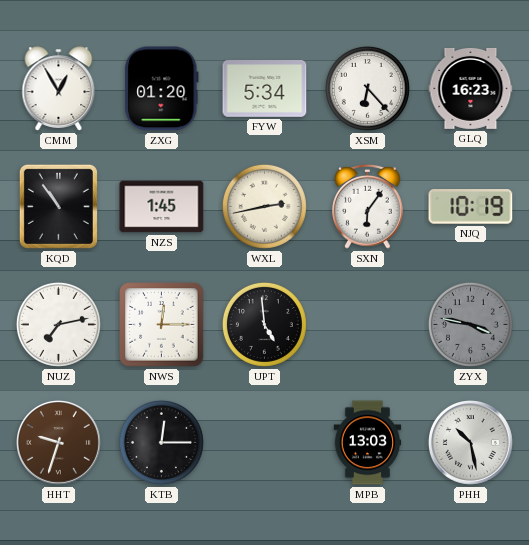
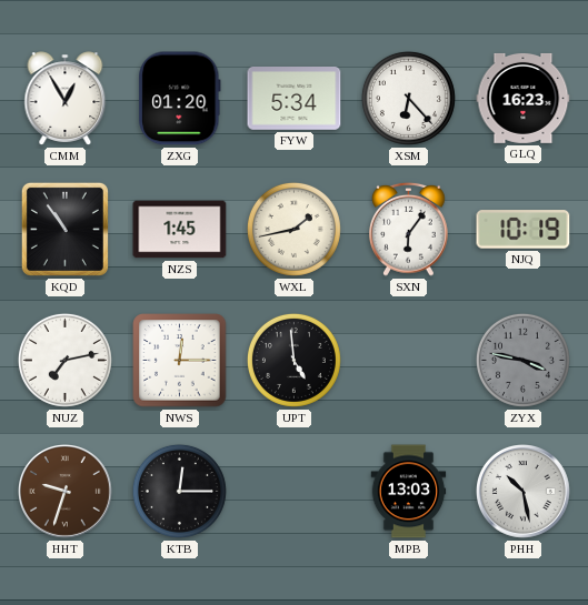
WXL: 2:43 -> 1:43 (293, 229)
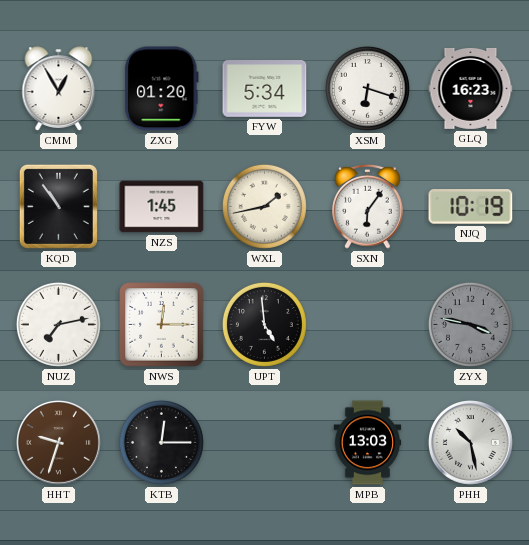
XSM: 6:23 -> 6:18 (367, 88)
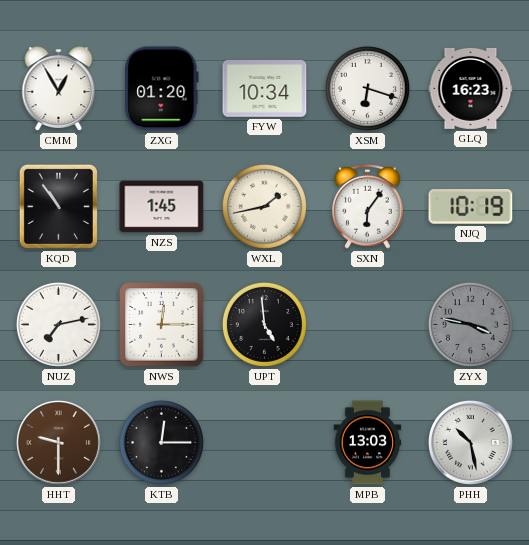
FYW: 5:34 -> 10:34 (265, 89)
HHT: 9:33 -> 9:30 (59, 443)
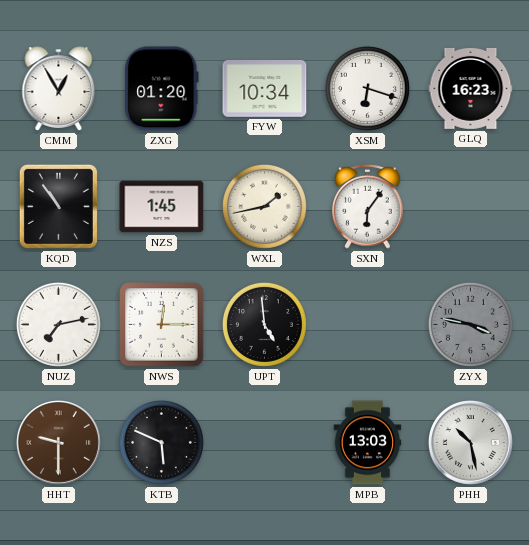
NJQ: 10:19 -> none (471, 207)
KTB: 12:15 -> 5:49 (161, 442)
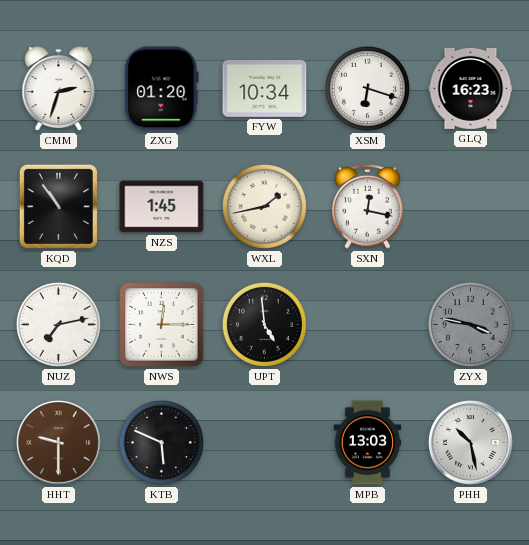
CMM: 12:55 -> 2:33 (59, 89)
SXN: 6:06 -> 12:17 (368, 206)
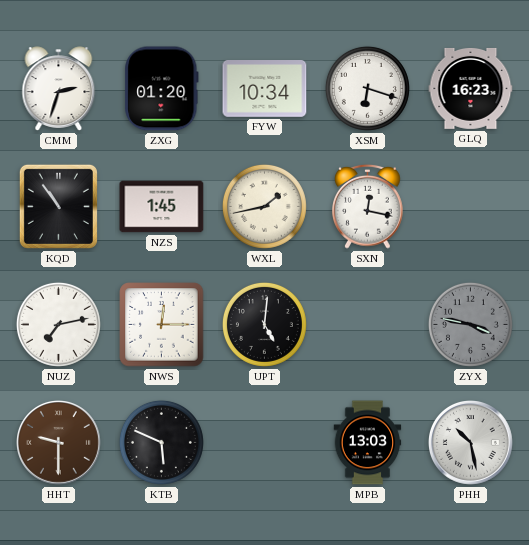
UPT: 4:59 -> 5:01 (264, 324)
